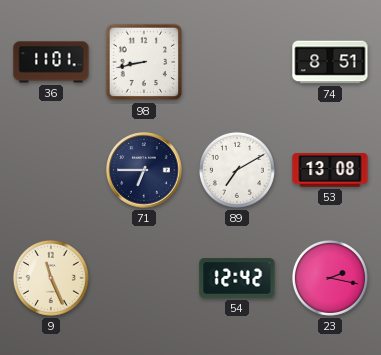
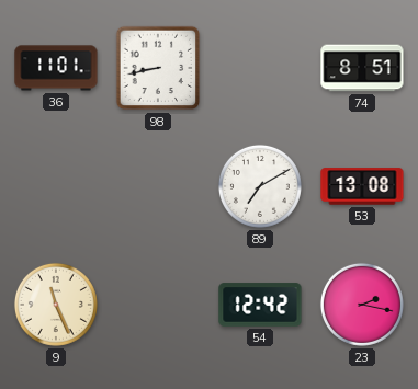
71: 6:45 -> none (144, 170)
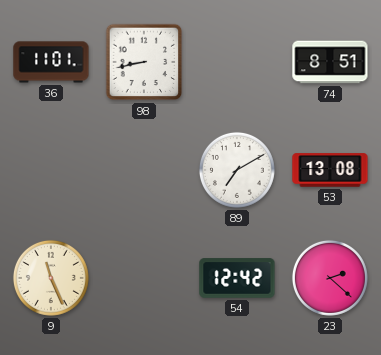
23: 2:17 -> 2:22 (330, 278)
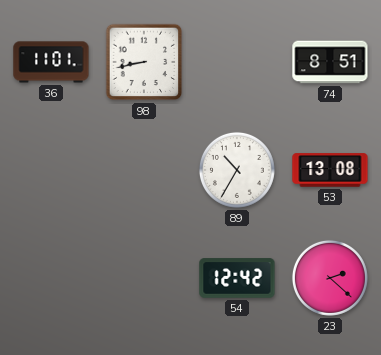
89: 7:10 -> 10:35 (237, 170)
9: 11:26 -> none (51, 278)
